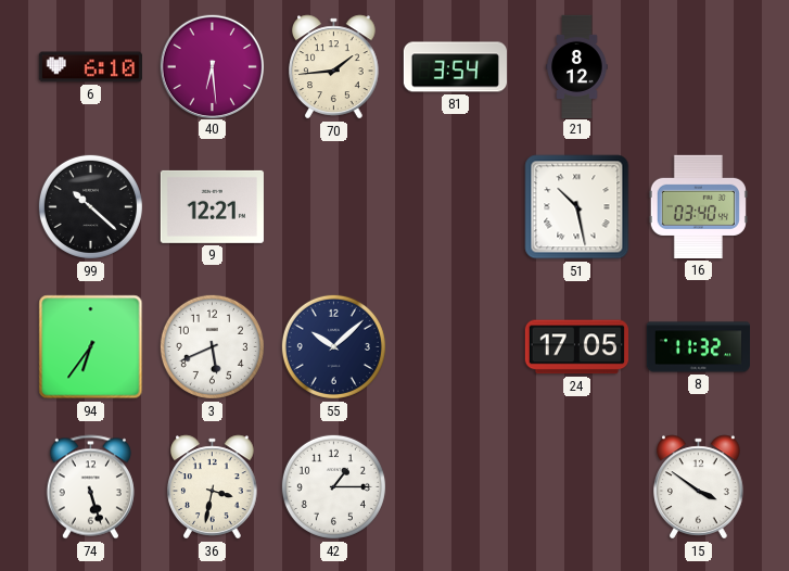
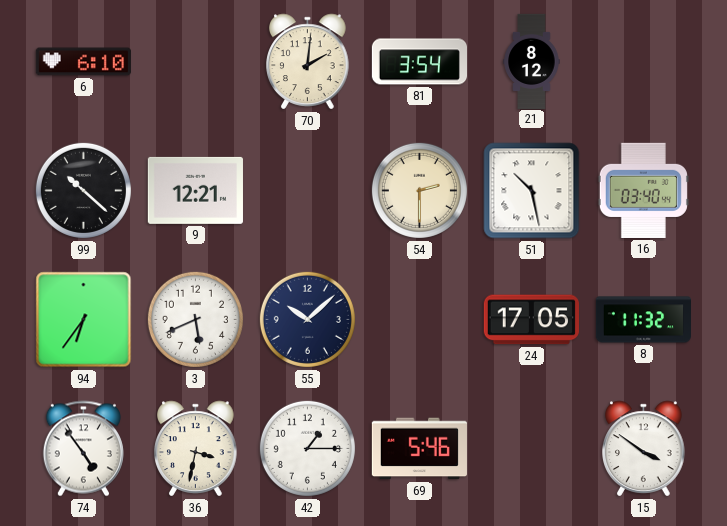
40: 6:29 -> none (212, 66)
70: 1:44 -> 2:01 (308, 62)
54: none -> 2:30 (419, 190)
74: 5:27 -> 4:54 (83, 449)
69: none -> 5:46 (419, 449)
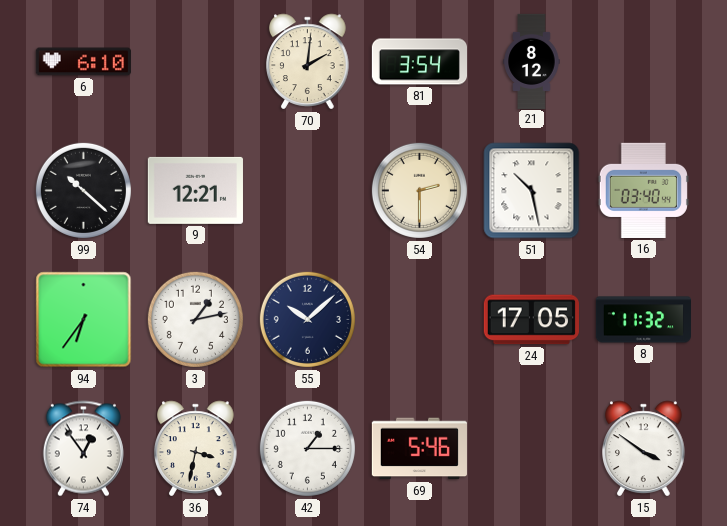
3: 5:41 -> 1:13 (195, 319)
74: 4:54 -> 12:54 (83, 449)
